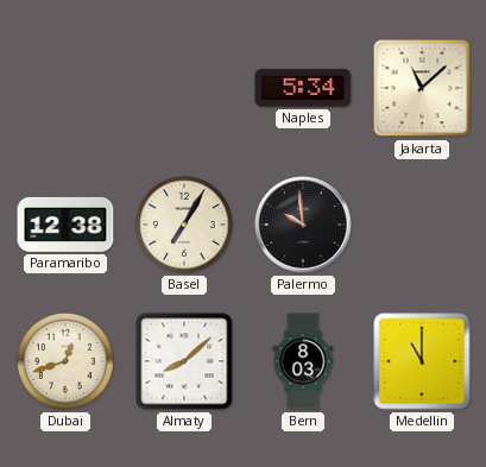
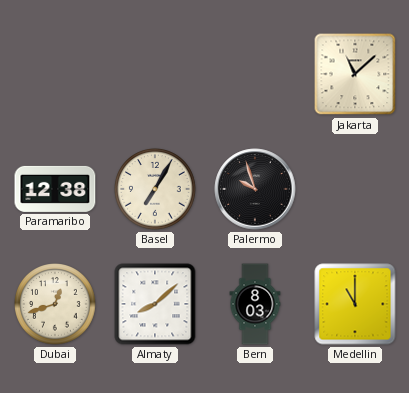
Naples: 5:34 -> none (303, 88)
Palermo: 9:59 -> 9:57 (255, 189)
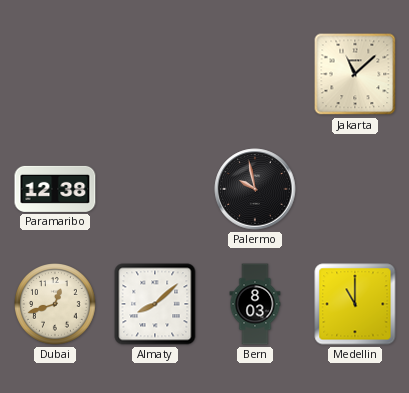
Basel: 7:05 -> none (156, 190)
Palermo: 9:57 -> 9:58 (255, 189)
